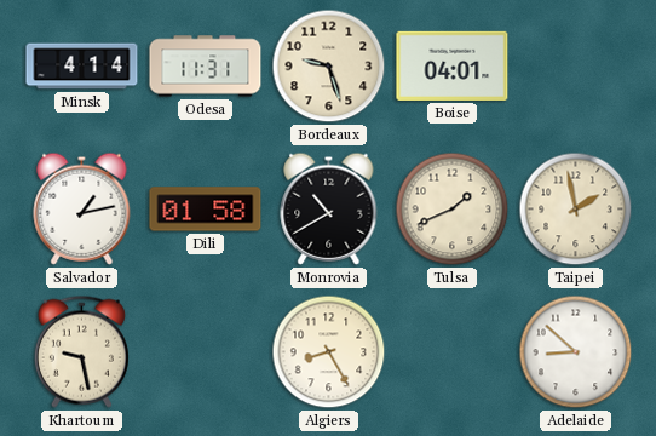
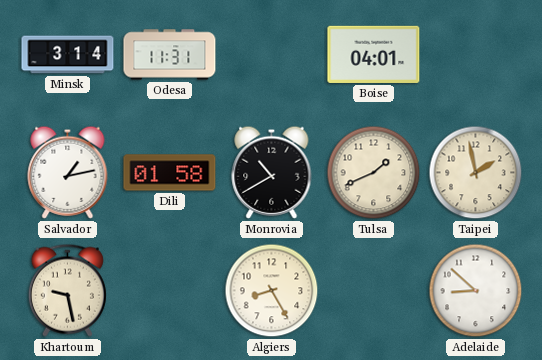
Minsk: 4:14 -> 3:14 (68, 55)
Bordeaux: 9:27 -> none (329, 67)
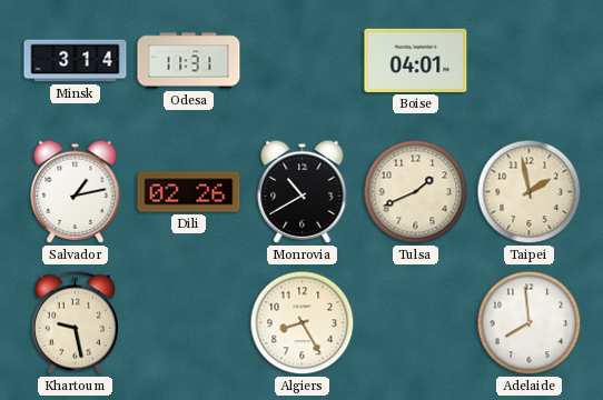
Dili: 01:58 -> 02:26 (189, 192)
Adelaide: 8:52 -> 7:59 (530, 323)
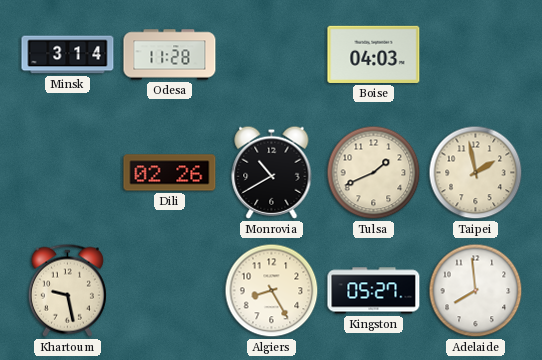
Odesa: 11:31 -> 11:28 (170, 55)
Boise: 04:01 -> 04:03 (374, 54)
Salvador: 1:13 -> none (76, 191)
Kingston: none -> 05:27 (374, 291)
